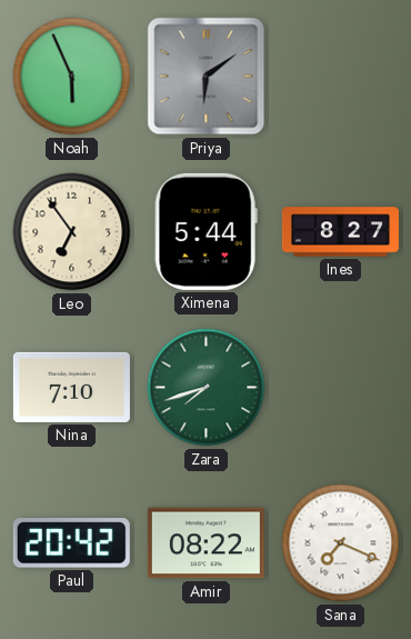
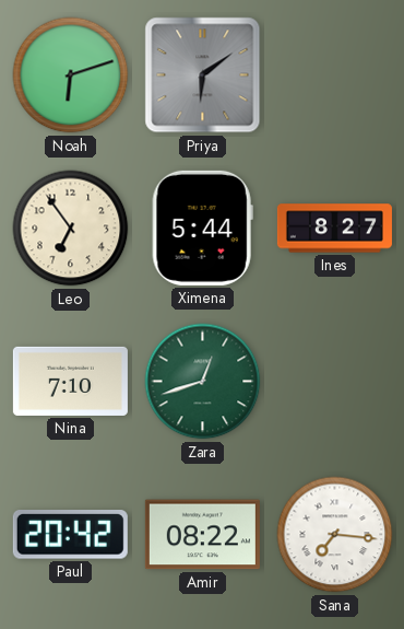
Noah: 5:56 -> 6:12 (71, 75)
Zara: 7:42 -> 12:42 (203, 382)
Sana: 7:19 -> 7:16 (335, 535)
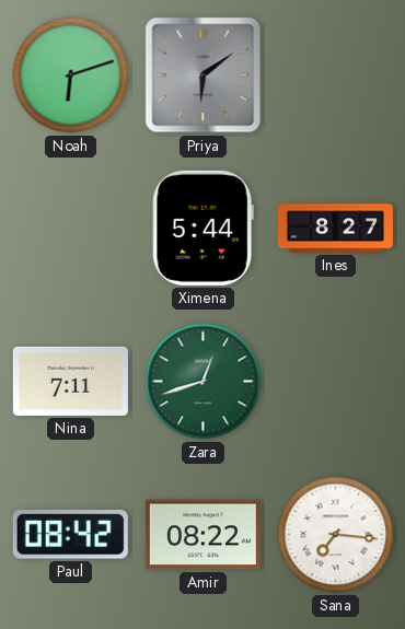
Leo: 6:54 -> none (71, 229)
Nina: 7:10 -> 7:11 (70, 381)
Paul: 20:42 -> 08:42 (70, 535)
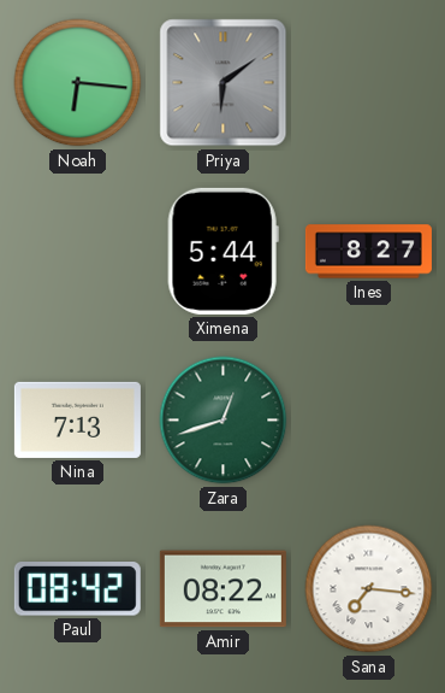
Noah: 6:12 -> 6:16 (78, 83)
Nina: 7:11 -> 7:13 (77, 419)
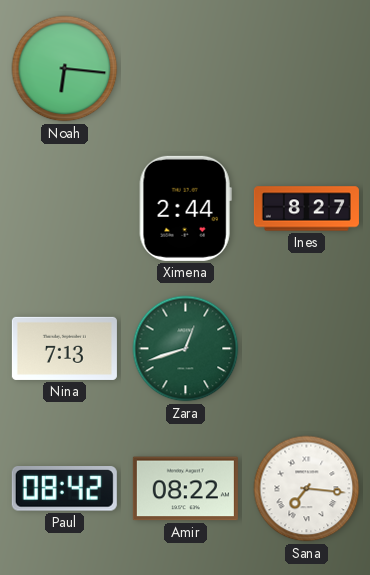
Priya: 6:09 -> none (224, 83)
Ximena: 5:44 -> 2:44 (185, 208)
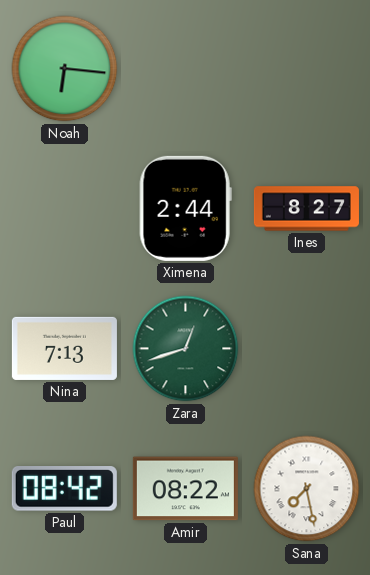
Sana: 7:16 -> 7:28 (307, 489)
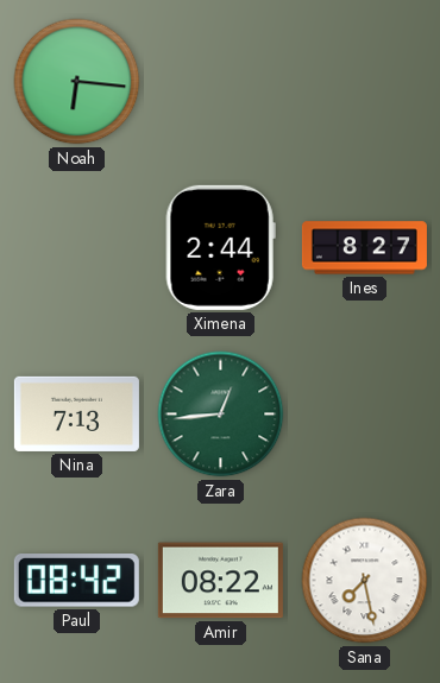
Zara: 12:42 -> 12:44 (221, 415)
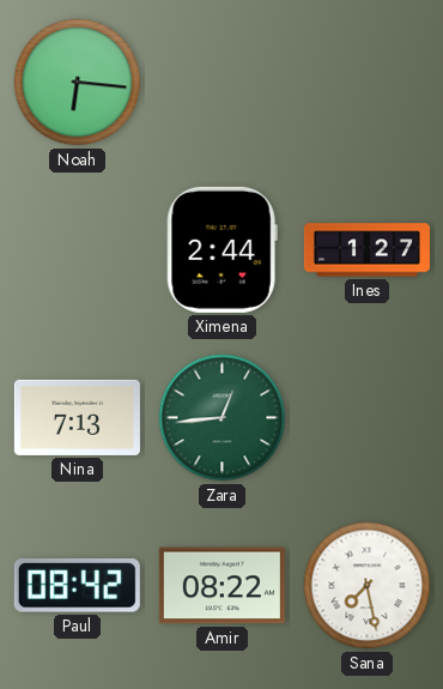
Ines: 8:27 -> 1:27 (366, 250)
